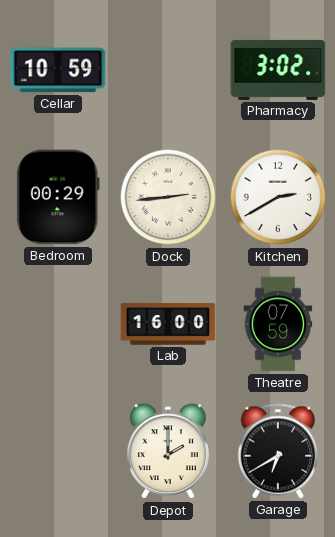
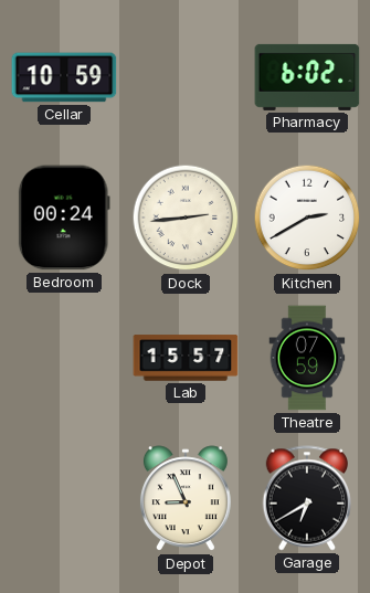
Pharmacy: 3:02 -> 6:02 (307, 77)
Bedroom: 00:29 -> 00:24 (64, 218)
Lab: 16:00 -> 15:57 (186, 358)
Depot: 2:00 -> 8:56 (186, 499)
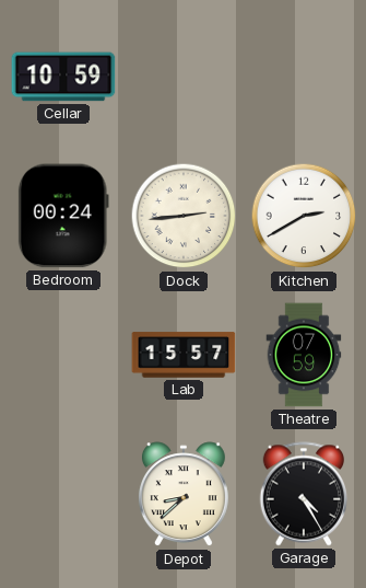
Pharmacy: 6:02 -> none (307, 77)
Depot: 8:56 -> 8:38 (184, 495)
Garage: 6:40 -> 4:25 (303, 494)
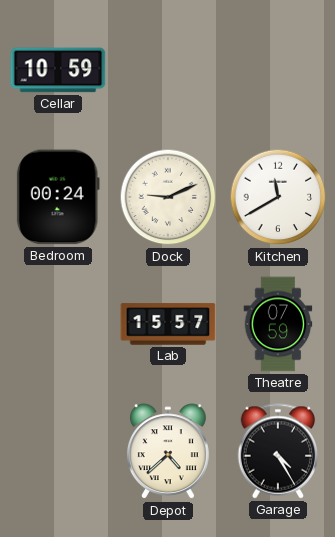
Dock: 2:44 -> 9:11 (168, 197)
Kitchen: 2:40 -> 11:40 (278, 197)
Depot: 8:38 -> 4:38 (168, 452)
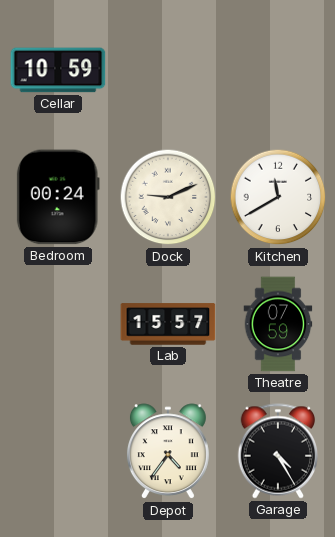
Depot: 4:38 -> 4:36 (168, 452)
